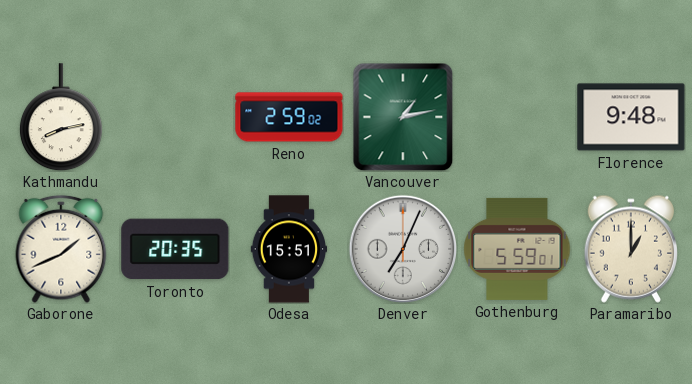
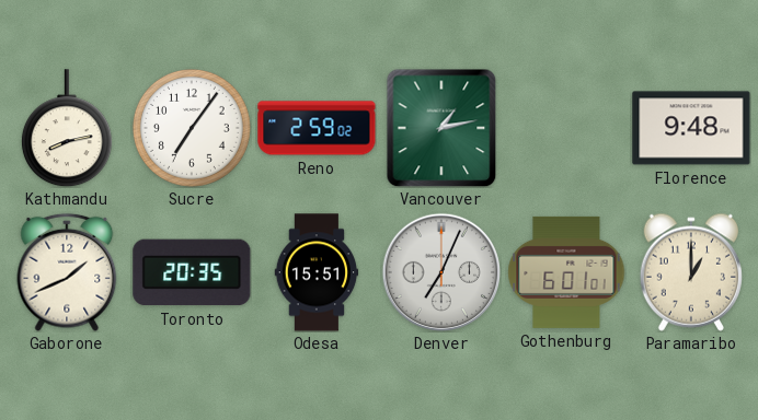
Sucre: none -> 7:06 (192, 128)
Gothenburg: 5:59 -> 6:01 (566, 272)
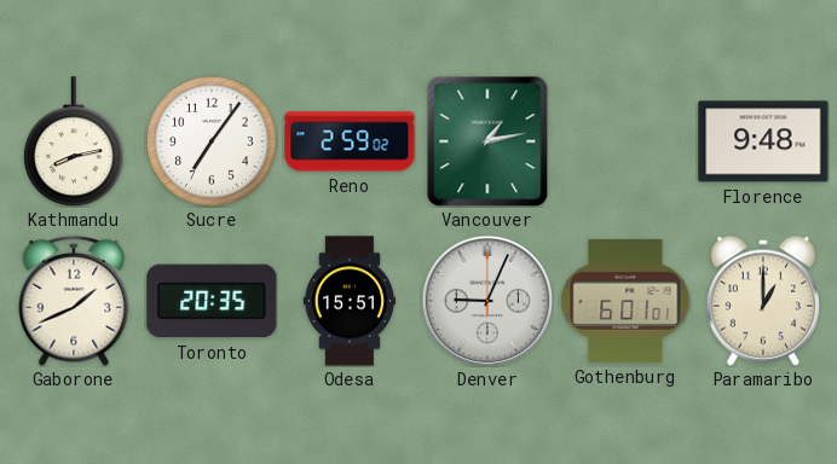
Denver: 7:04 -> 9:04 (486, 300)
